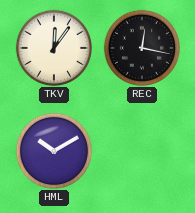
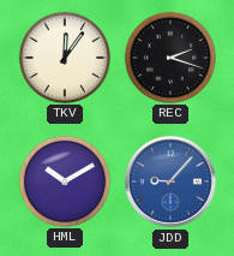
REC: 12:17 -> 2:18 (169, 56)
JDD: none -> 9:07 (170, 181)
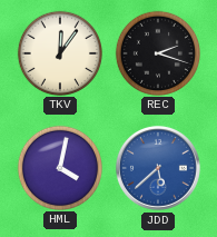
HML: 10:10 -> 4:02 (59, 167)
JDD: 9:07 -> 5:38 (158, 168)
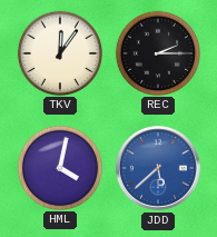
REC: 2:18 -> 2:15 (157, 52)
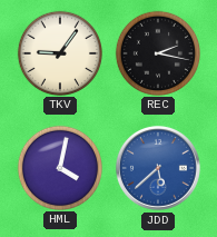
TKV: 12:06 -> 9:06 (59, 52)
REC: 2:15 -> 2:17 (157, 52)
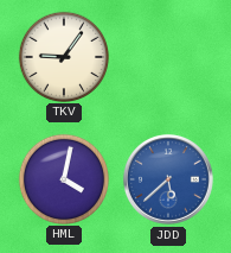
REC: 2:17 -> none (157, 52)
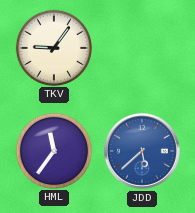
HML: 4:02 -> 11:36 (53, 150)
